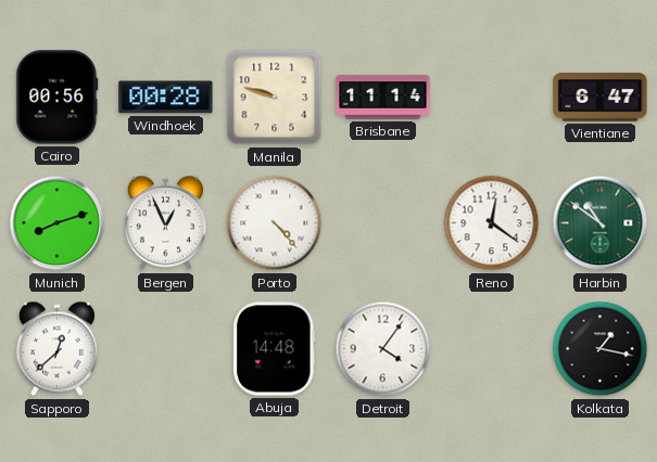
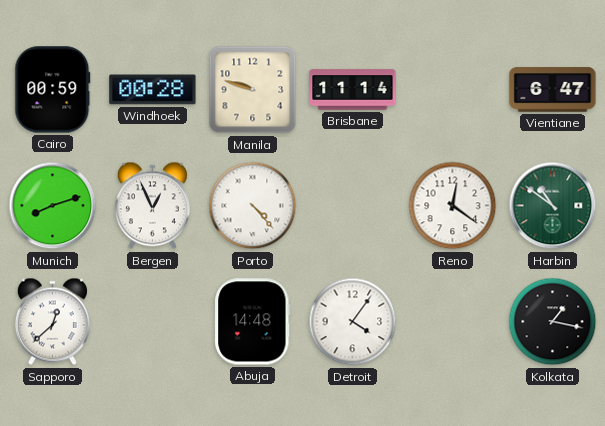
Cairo: 00:56 -> 00:59 (53, 90)
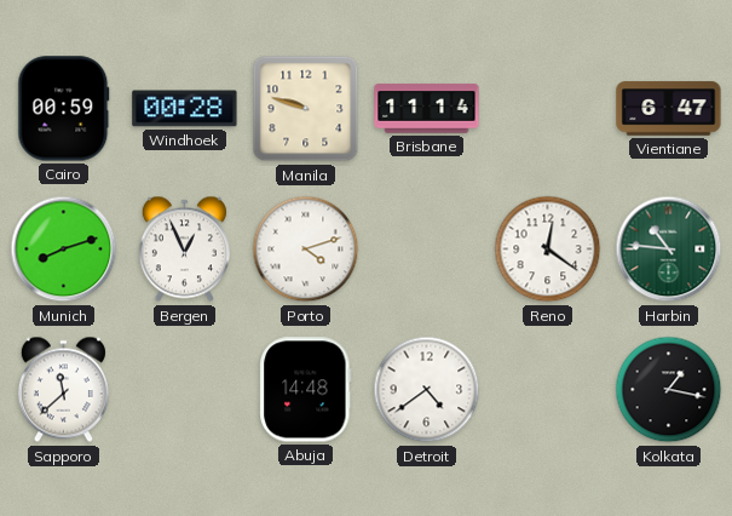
Porto: 4:23 -> 4:12 (306, 250)
Harbin: 10:51 -> 10:46 (669, 250)
Sapporo: 12:38 -> 11:38 (63, 390)
Detroit: 4:06 -> 4:39 (427, 390)
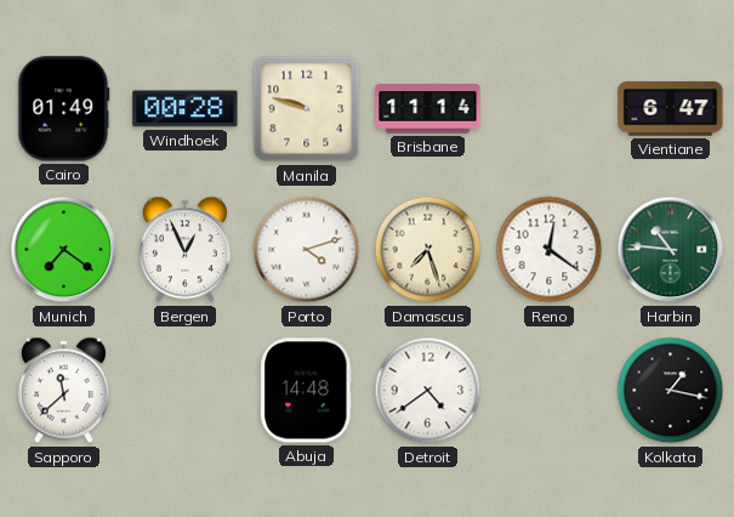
Cairo: 00:59 -> 01:49 (64, 109)
Munich: 8:12 -> 7:21 (64, 250)
Damascus: none -> 7:27 (428, 250)
